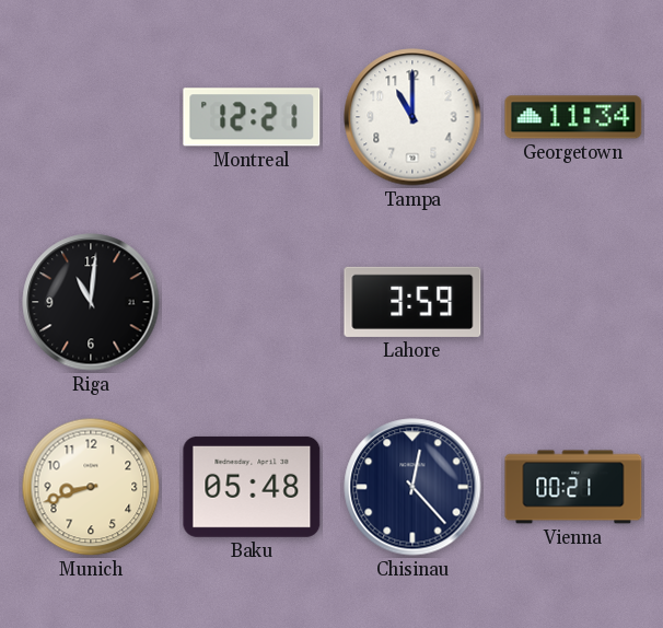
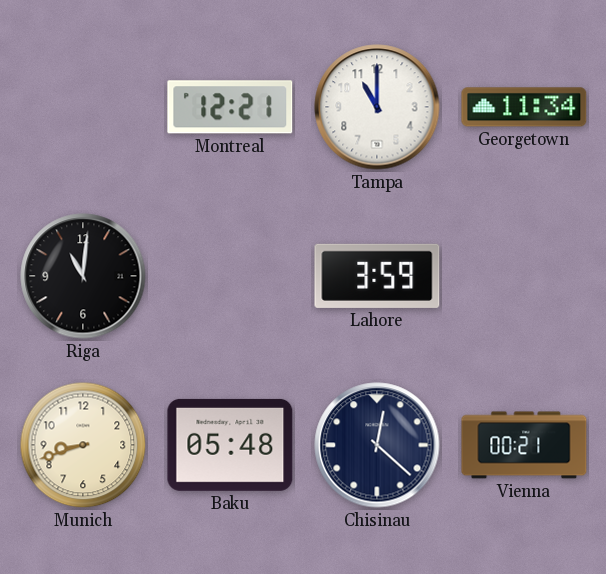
Chisinau: 12:23 -> 12:22 (377, 445)
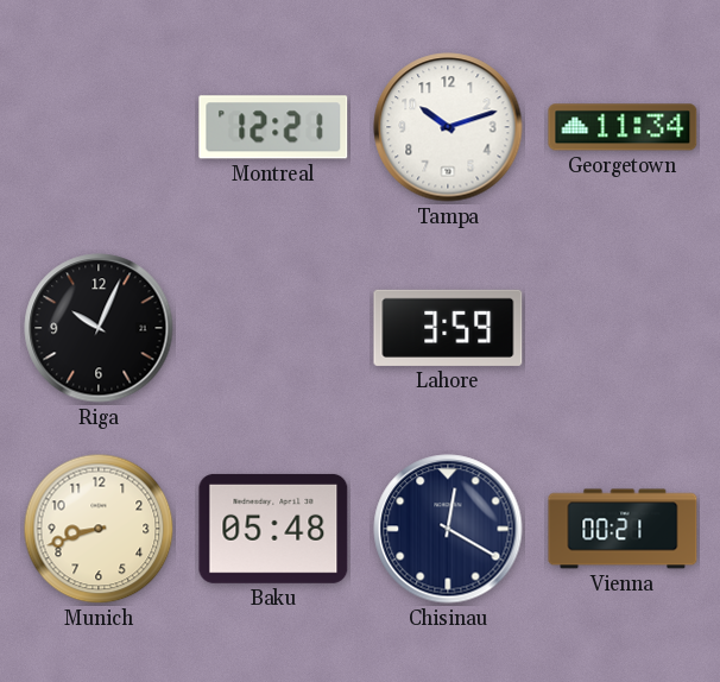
Tampa: 11:00 -> 10:12 (448, 127)
Riga: 11:01 -> 10:04 (99, 328)
Chisinau: 12:22 -> 12:20 (448, 529)
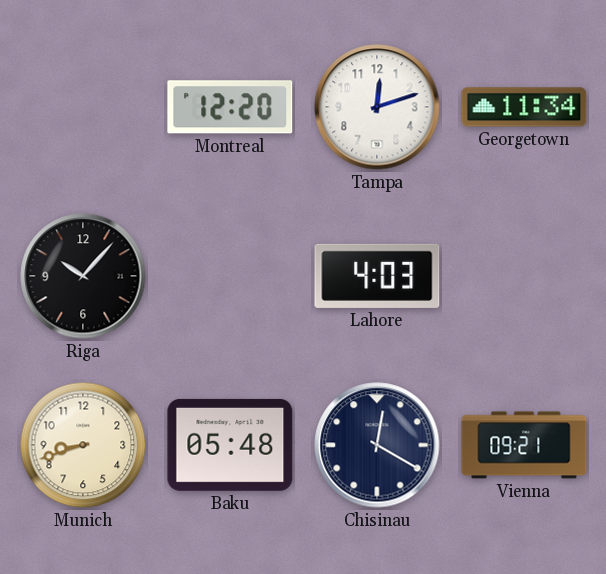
Montreal: 12:21 -> 12:20 (230, 107)
Tampa: 10:12 -> 12:12 (377, 107)
Riga: 10:04 -> 10:07 (83, 276)
Lahore: 3:59 -> 4:03 (377, 276)
Vienna: 00:21 -> 09:21 (524, 445)
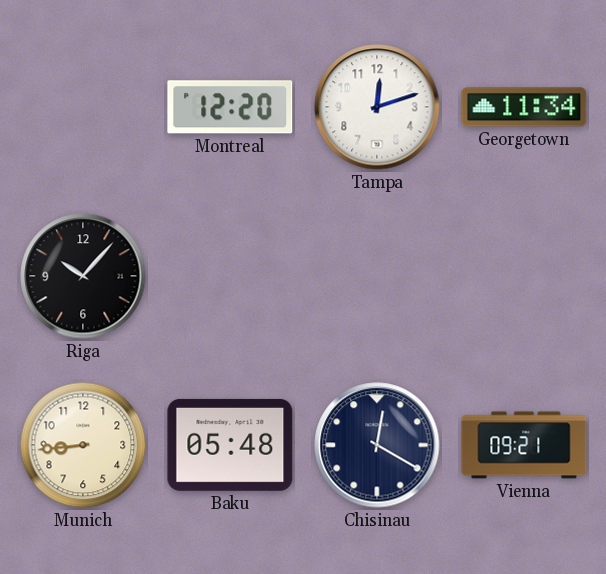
Lahore: 4:03 -> none (377, 276)
Munich: 8:42 -> 8:44 (83, 445)
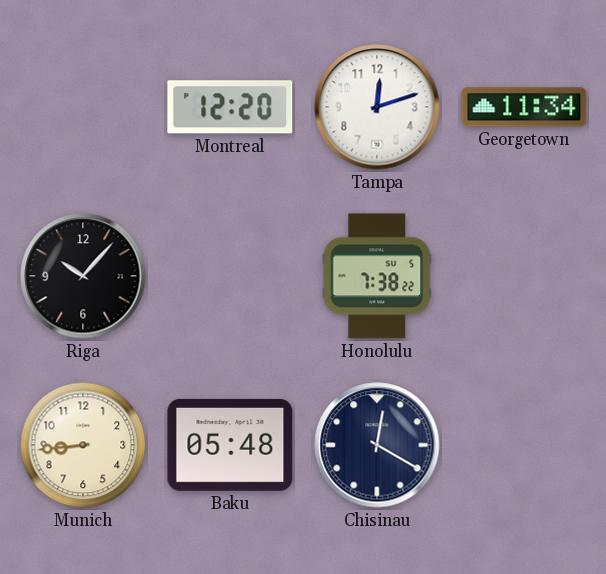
Honolulu: none -> 7:38 (376, 276)
Vienna: 09:21 -> none (524, 445)
